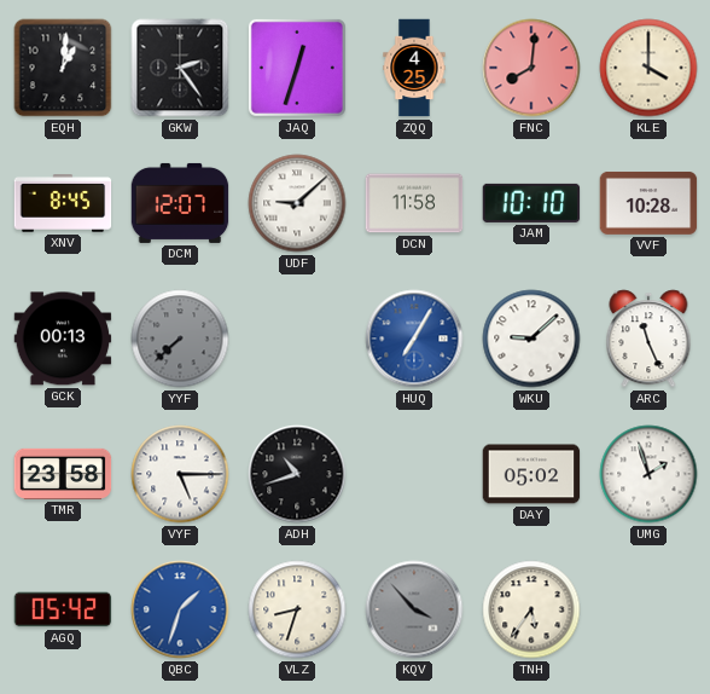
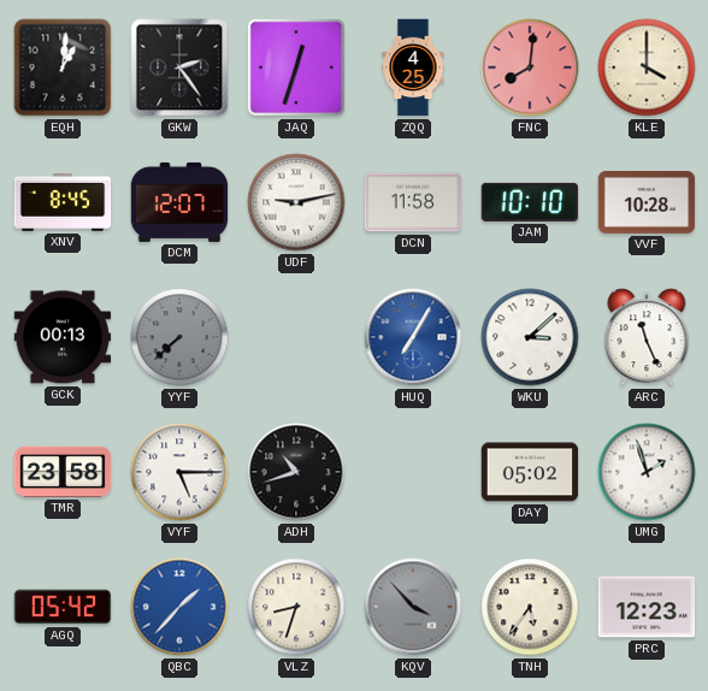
UDF: 9:08 -> 9:13 (296, 202)
WKU: 9:08 -> 3:08 (530, 337)
QBC: 1:33 -> 1:37 (179, 607)
PRC: none -> 12:23 (647, 607)
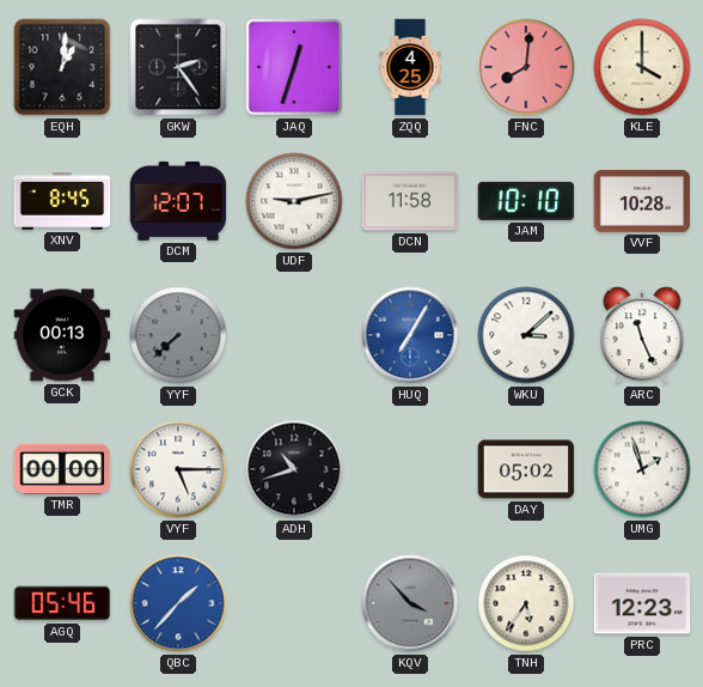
TMR: 23:58 -> 00:00 (62, 469)
AGQ: 05:42 -> 05:46 (62, 603)
VLZ: 8:33 -> none (296, 607)
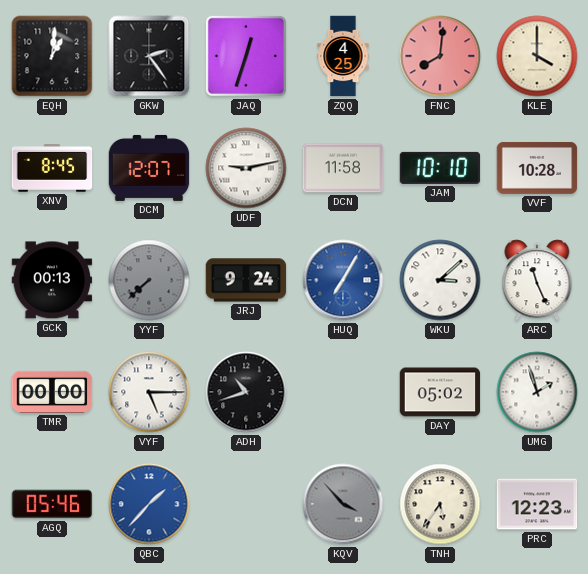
JRJ: none -> 9:24 (246, 280)
